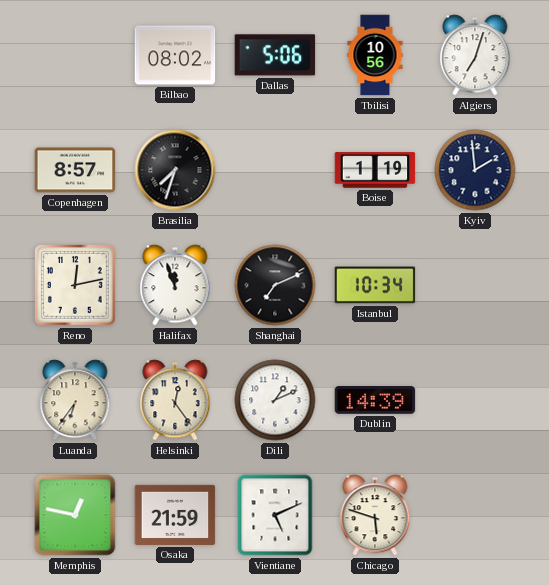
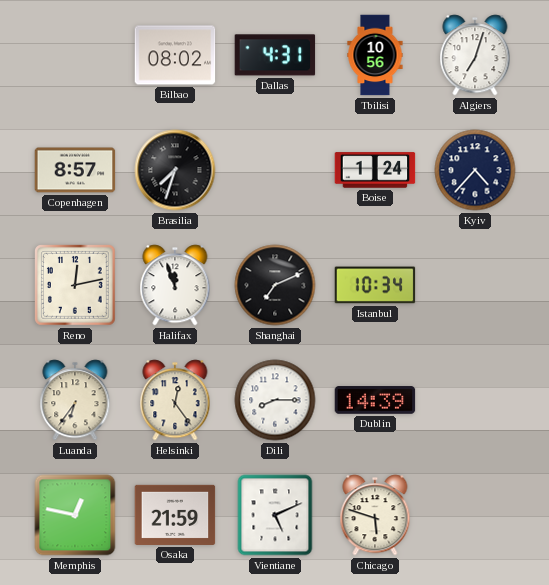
Dallas: 5:06 -> 4:31 (275, 55)
Boise: 1:19 -> 1:24 (375, 170)
Kyiv: 1:59 -> 4:37 (475, 170)
Dili: 1:11 -> 8:15 (275, 400)
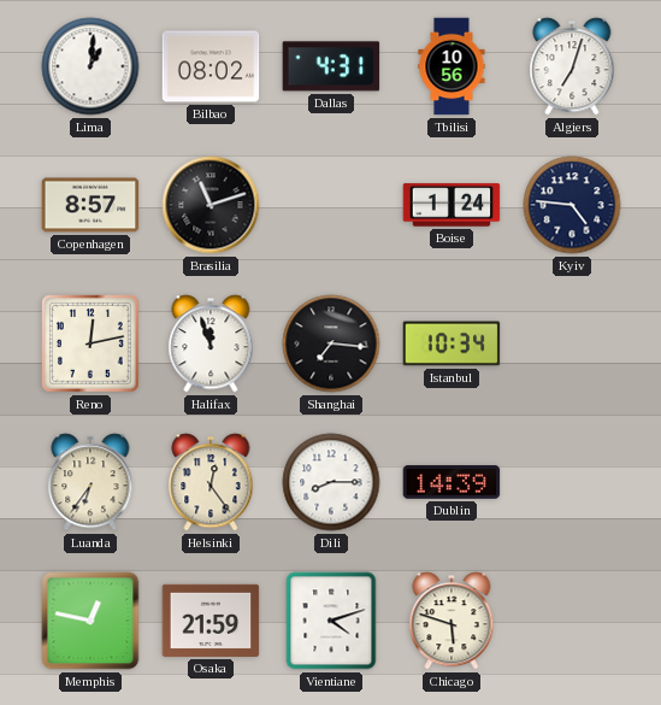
Lima: none -> 1:01 (90, 66)
Brasilia: 7:33 -> 11:12 (211, 205)
Kyiv: 4:37 -> 4:46 (572, 205)
Shanghai: 7:11 -> 7:16 (331, 343)
Vientiane: 5:11 -> 4:12 (331, 621)
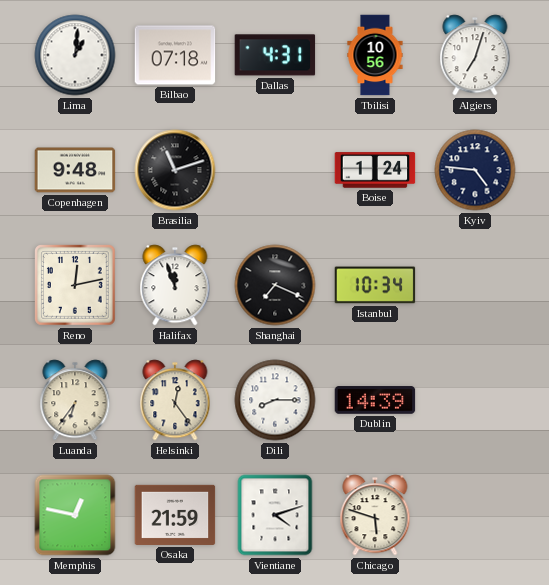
Bilbao: 08:02 -> 07:18 (175, 55)
Copenhagen: 8:57 -> 9:48 (75, 170)
Shanghai: 7:16 -> 7:19 (275, 285)
